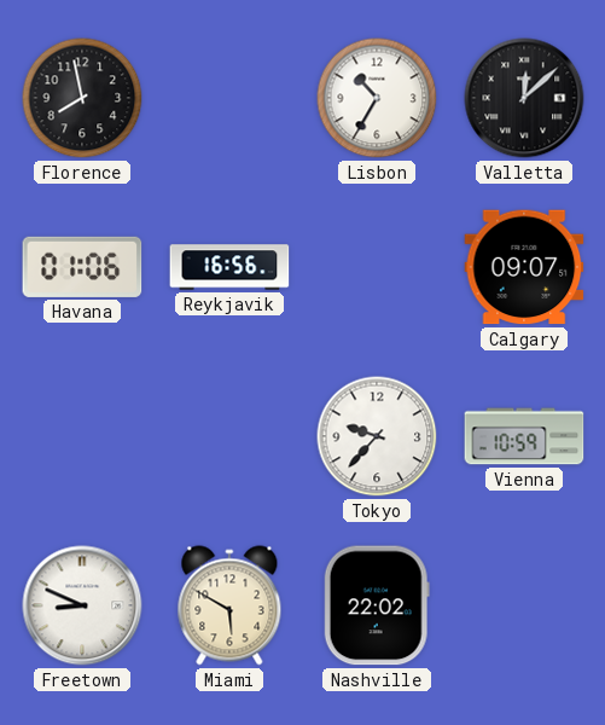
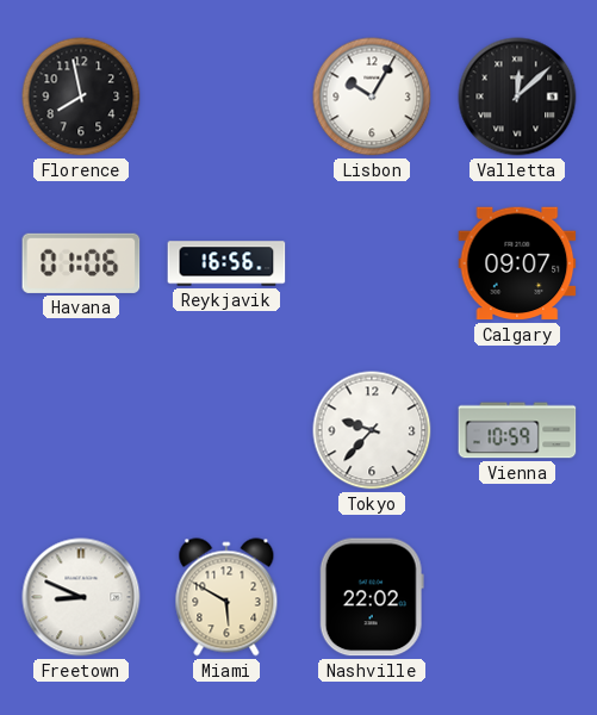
Lisbon: 10:35 -> 10:05 (372, 97)
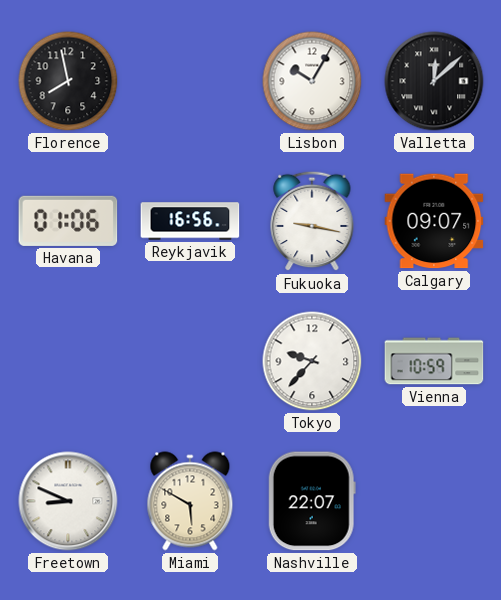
Fukuoka: none -> 9:17 (312, 221)
Nashville: 22:02 -> 22:07 (312, 501)
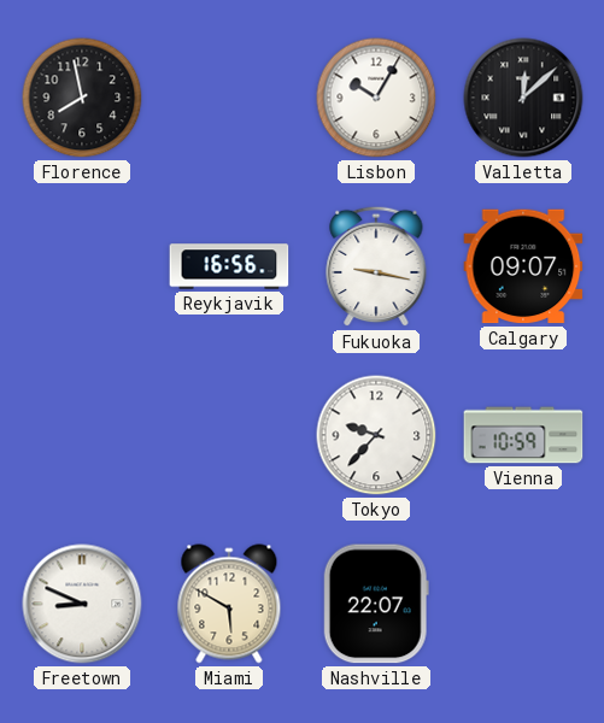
Havana: 01:06 -> none (68, 221)
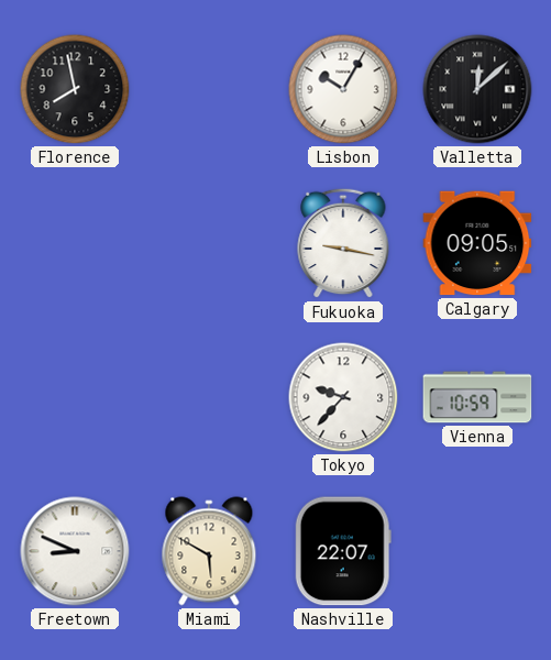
Reykjavik: 16:56 -> none (229, 266)
Calgary: 09:07 -> 09:05 (477, 243)
